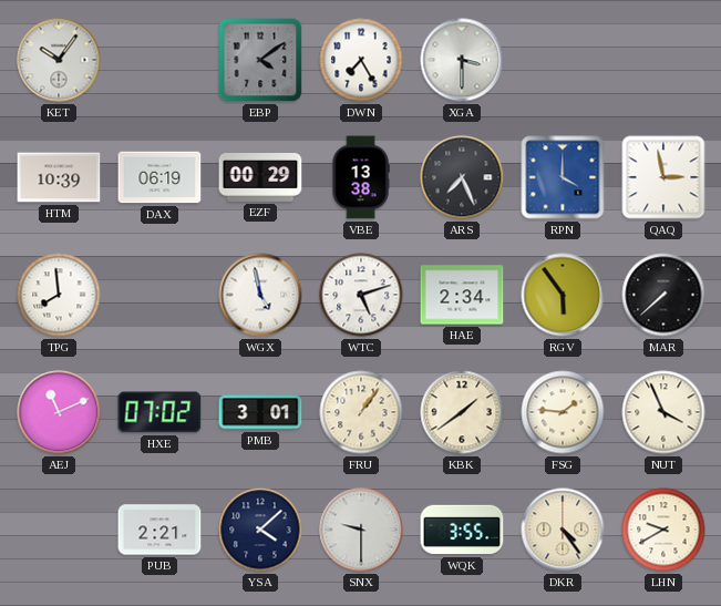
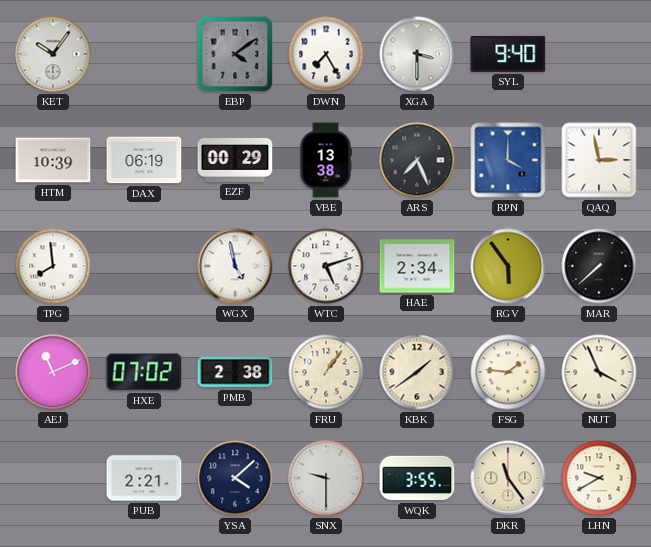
SYL: none -> 9:40 (508, 54)
PMB: 3:01 -> 2:38 (235, 372)
DKR: 4:24 -> 11:24 (508, 478)
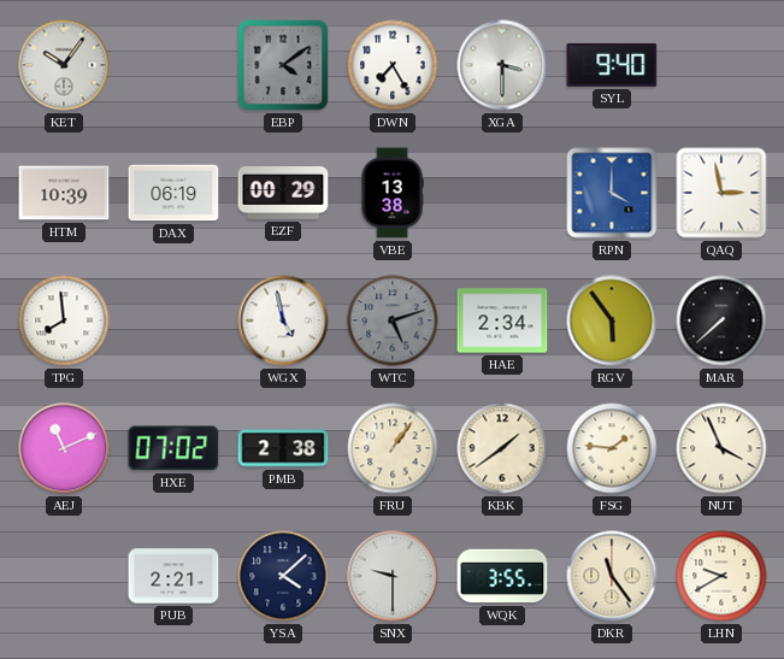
ARS: 7:26 -> none (417, 160)
WTC dial: white -> grey (393, 320)
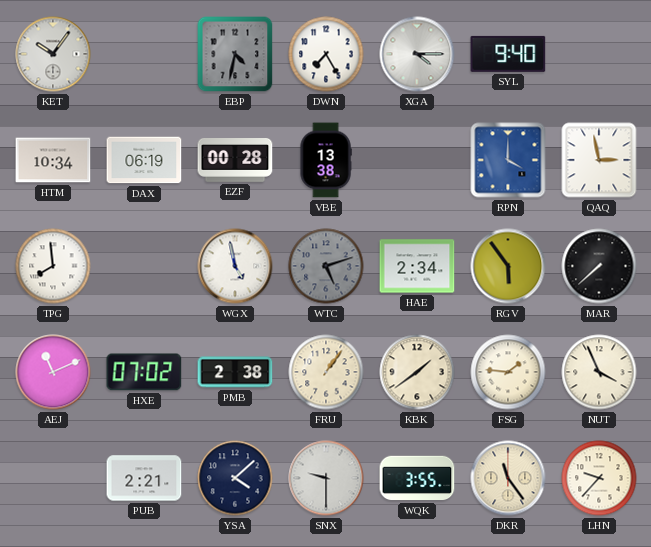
EBP: 4:09 -> 4:32 (235, 54)
XGA: 3:30 -> 4:15 (417, 54)
HTM: 10:39 -> 10:34 (53, 160)
EZF: 00:29 -> 00:28 (235, 161)
LHN: 9:40 -> 9:37 (599, 478)
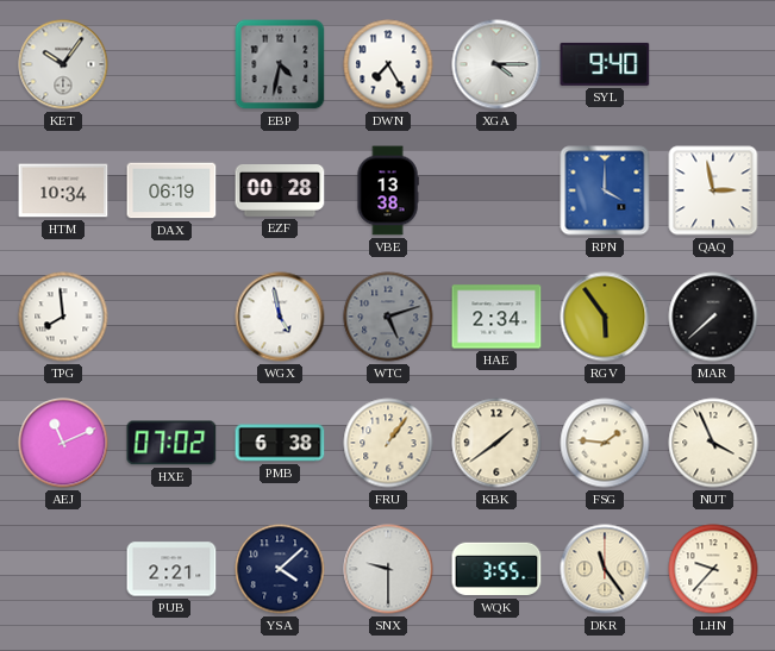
PMB: 2:38 -> 6:38 (280, 443)
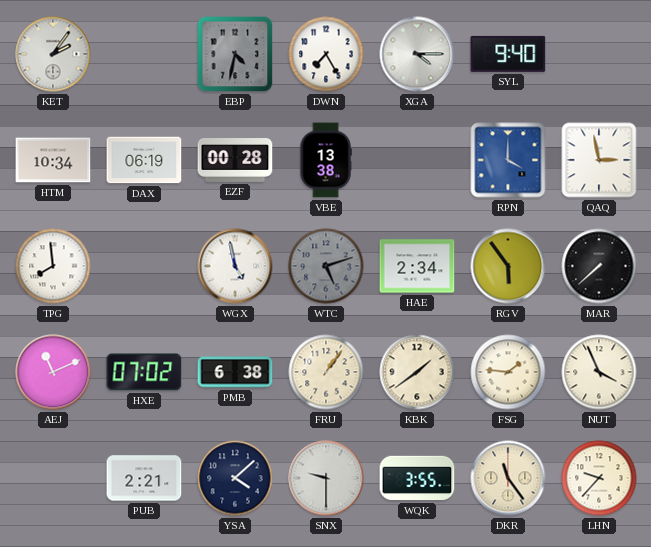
KET: 10:06 -> 2:06 (53, 54)
